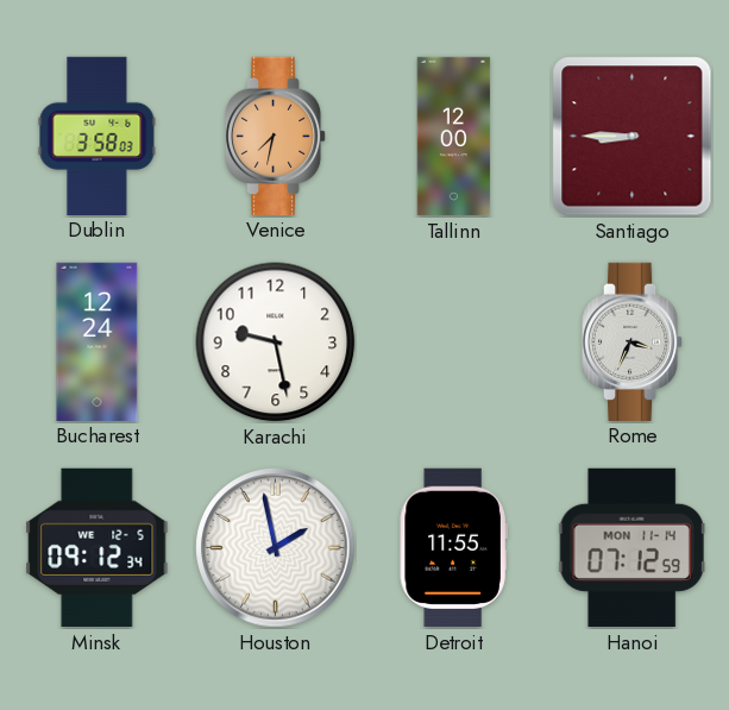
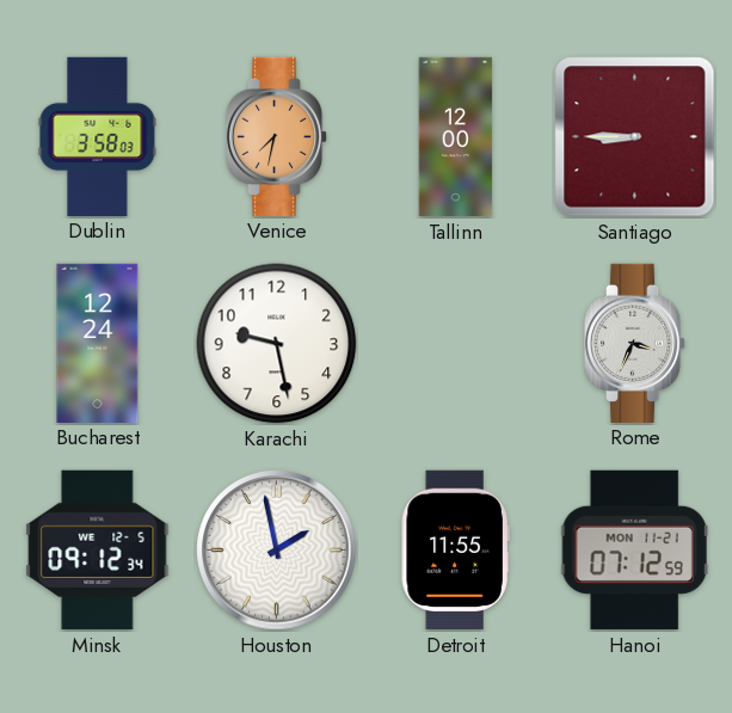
Hanoi date: MON 11-14 -> MON 11-21 (634, 549)
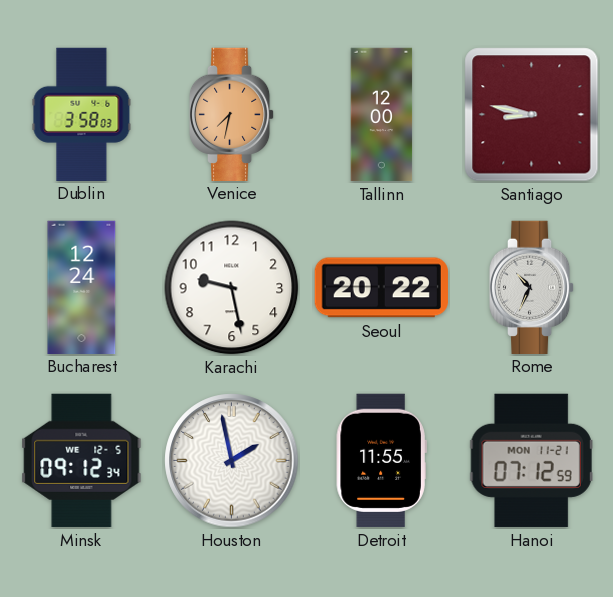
Santiago: 8:45 -> 8:47 (532, 115)
Seoul: none -> 20:22 (381, 288)
Rome: 3:34 -> 10:34 (532, 287)
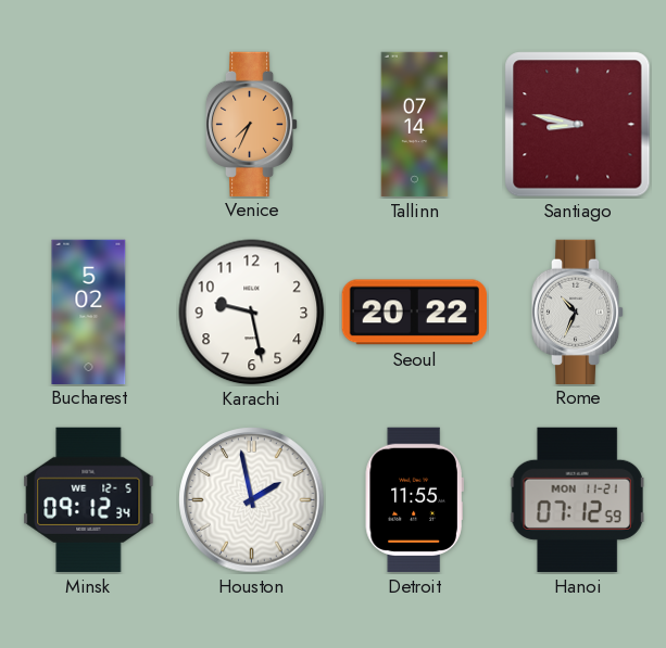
Dublin: 3:58 -> none (82, 114)
Venice: 7:32 -> 7:34 (252, 124)
Tallinn: 12:00 -> 07:14 (415, 125)
Bucharest: 12:24 -> 5:02 (89, 312)
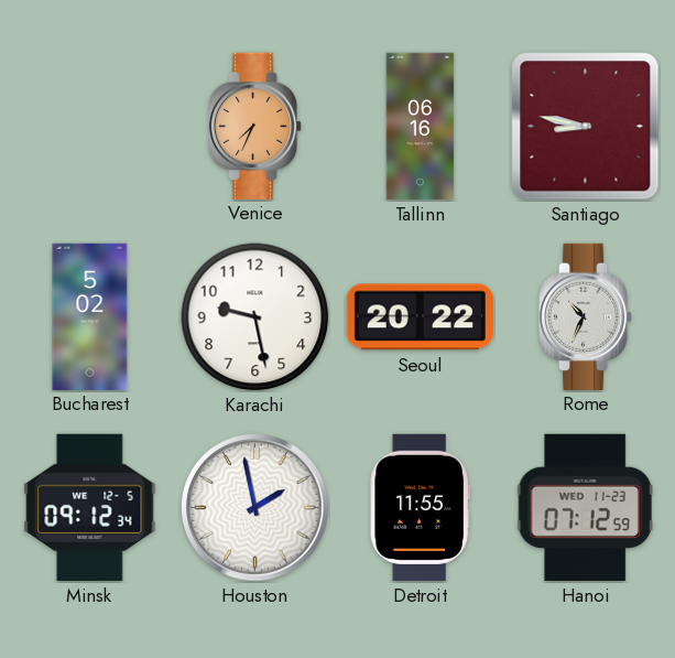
Tallinn: 07:14 -> 06:16 (421, 127)
Hanoi date: MON 11-21 -> WED 11-23 (585, 507)
